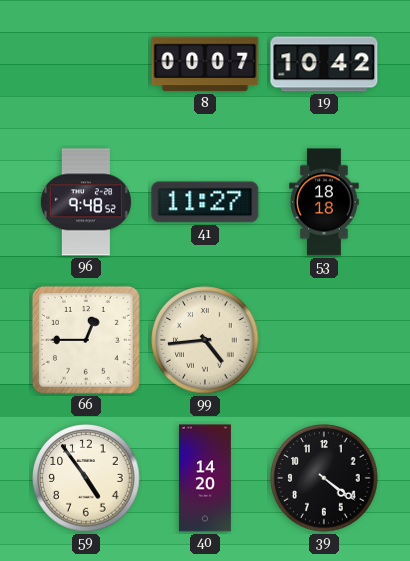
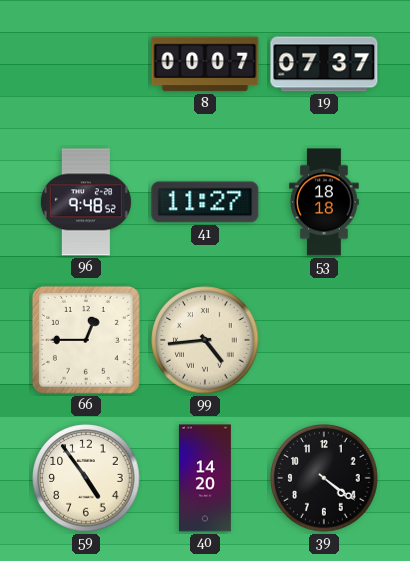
19: 10:42 -> 07:37 (324, 64)
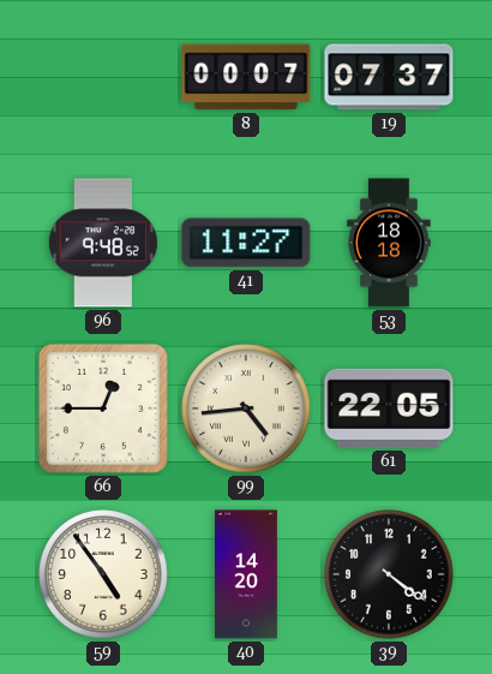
61: none -> 22:05 (389, 408)
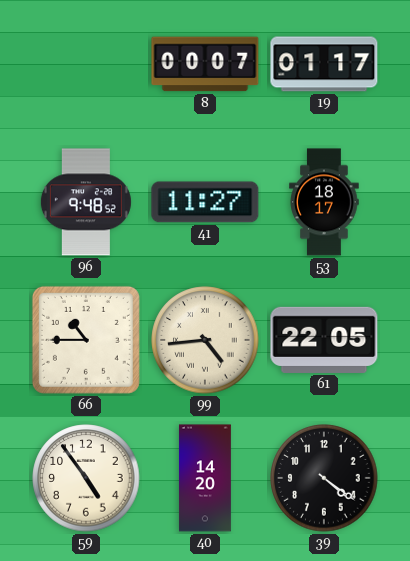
19: 07:37 -> 01:17 (324, 64)
53: 18:18 -> 18:17 (324, 202)
66: 12:45 -> 10:45 (86, 340)
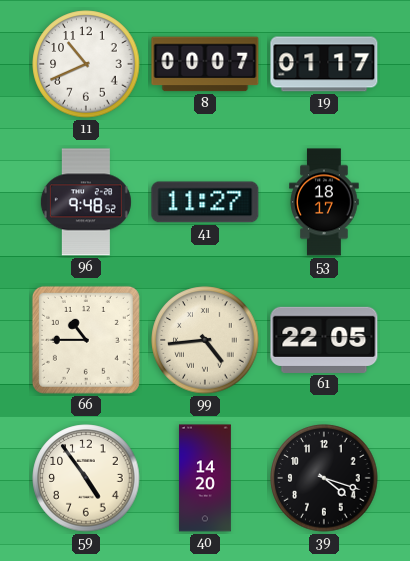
11: none -> 10:41 (86, 64)
39: 4:21 -> 4:18 (324, 478)
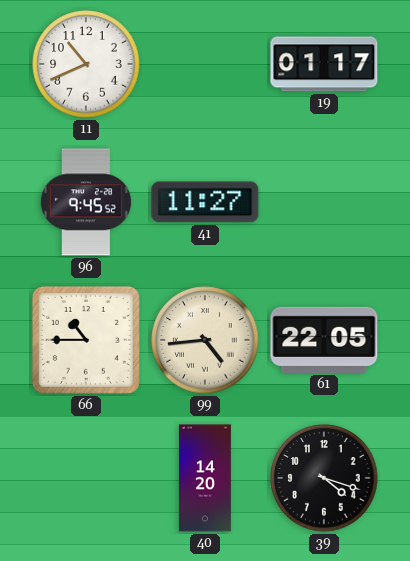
8: 00:07 -> none (205, 64)
96: 9:48 -> 9:45 (86, 202)
53: 18:17 -> none (324, 202)
59: 4:54 -> none (86, 478)
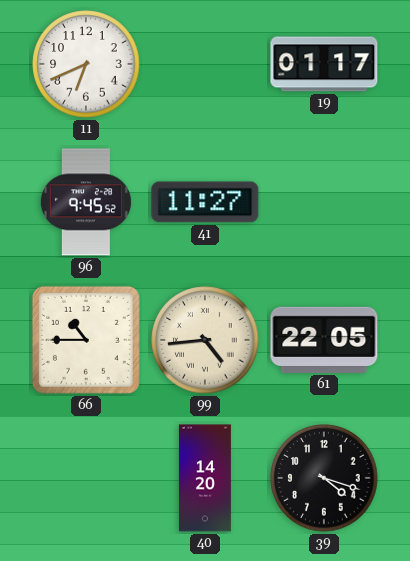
11: 10:41 -> 6:41 (86, 64)
